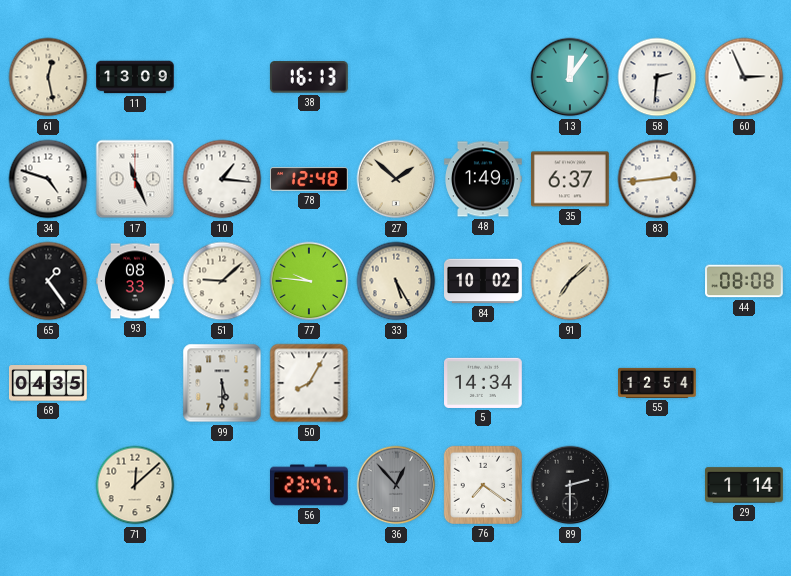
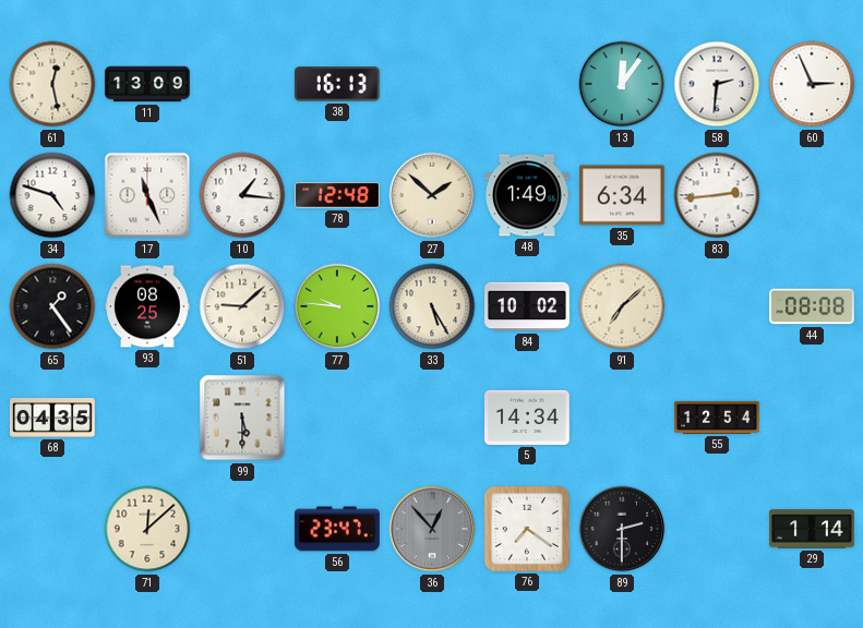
35: 6:37 -> 6:34 (623, 195)
93: 08:33 -> 08:25 (148, 306)
50: 8:05 -> none (309, 383)
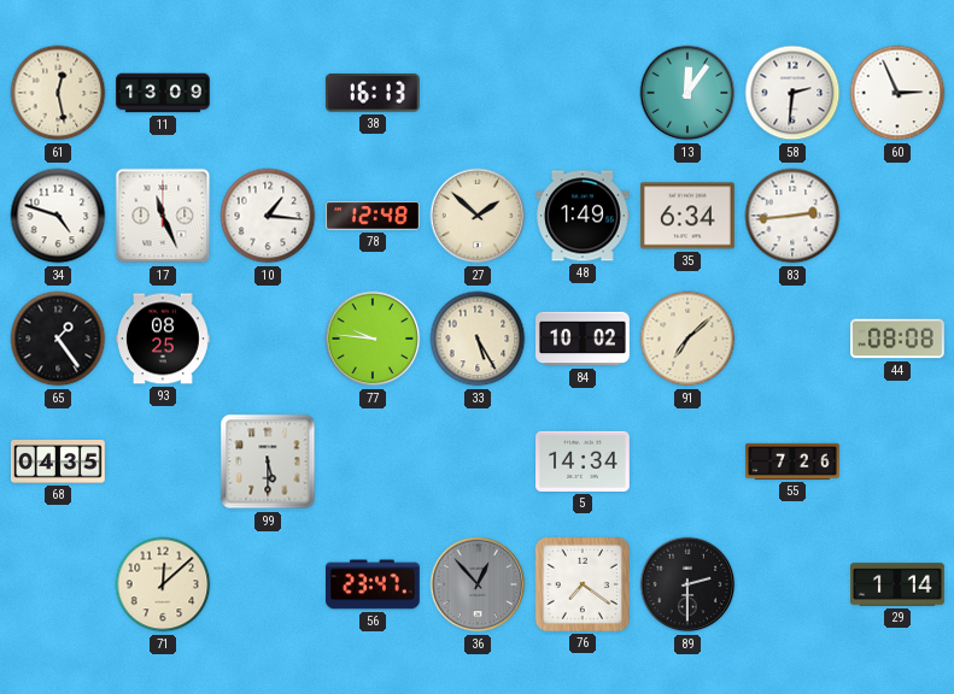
51: 9:08 -> none (242, 306)
55: 12:54 -> 7:26 (794, 461)
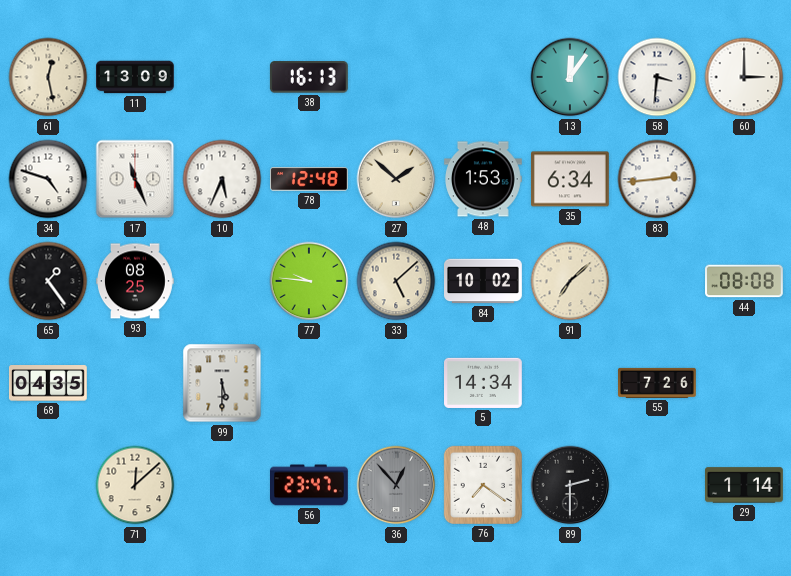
58: 2:31 -> 3:31 (657, 77)
60: 2:56 -> 3:00 (744, 77)
10: 1:16 -> 5:34 (222, 179)
48: 1:49 -> 1:53 (484, 179)
33: 5:25 -> 5:08 (396, 281)
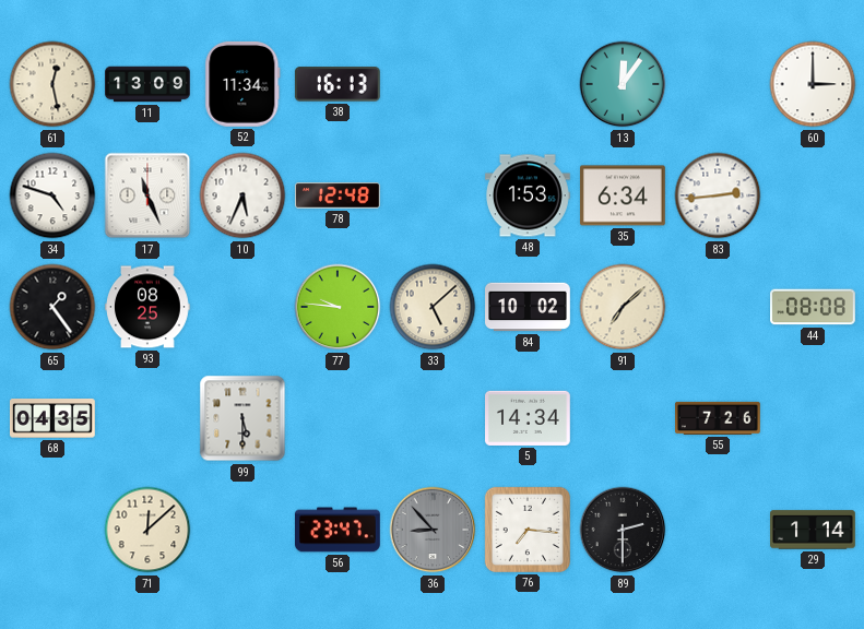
52: none -> 11:34 (242, 84)
58: 3:31 -> none (657, 77)
27: 1:52 -> none (396, 179)
36: 12:53 -> 8:53 (433, 530)
76: 7:21 -> 7:16 (528, 530)
